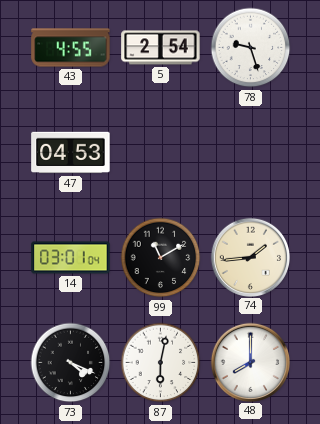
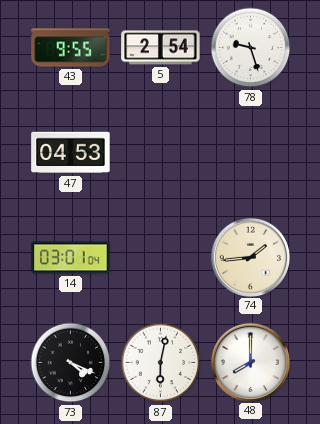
43: 4:55 -> 9:55 (71, 48)
99: 11:10 -> none (161, 258)
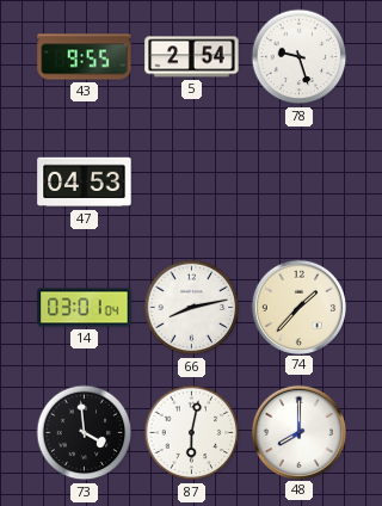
66: none -> 8:13 (192, 308)
74: 1:44 -> 1:37 (298, 307)
73: 4:19 -> 3:59 (85, 433)
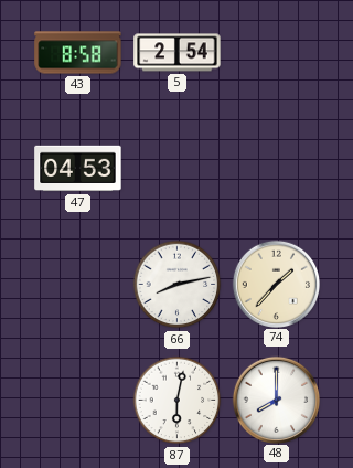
43: 9:55 -> 8:58 (78, 53)
78: 9:27 -> none (300, 57)
14: 03:01 -> none (85, 308)
73: 3:59 -> none (85, 433)
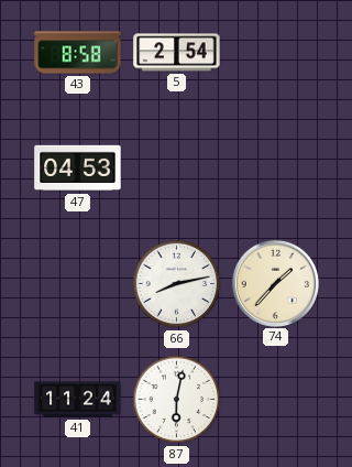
41: none -> 11:24 (78, 400)
48: 8:00 -> none (276, 400)
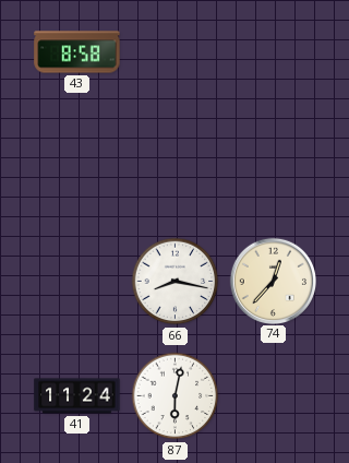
5: 2:54 -> none (177, 53)
47: 04:53 -> none (78, 169)
66: 8:13 -> 8:17 (176, 282)
74: 1:37 -> 12:37 (273, 281)
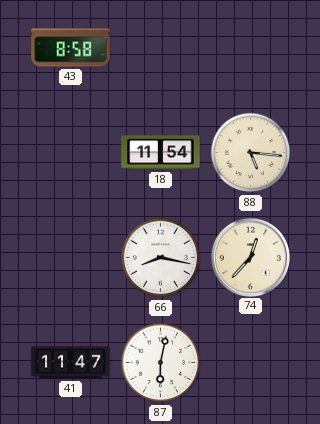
18: none -> 11:54 (161, 153)
88: none -> 5:16 (251, 153)
41: 11:24 -> 11:47 (71, 363)
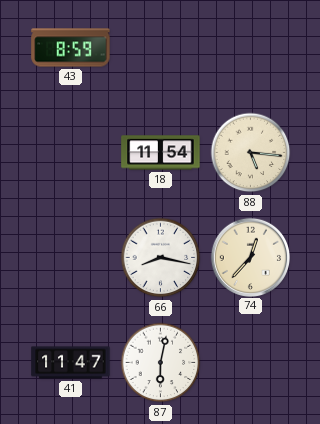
43: 8:58 -> 8:59 (71, 48)
